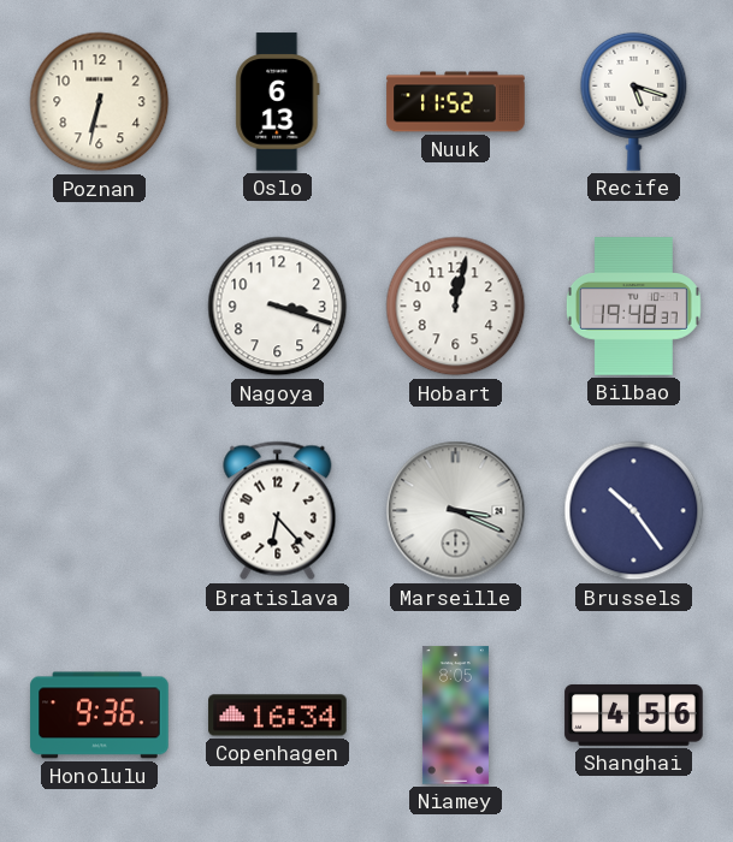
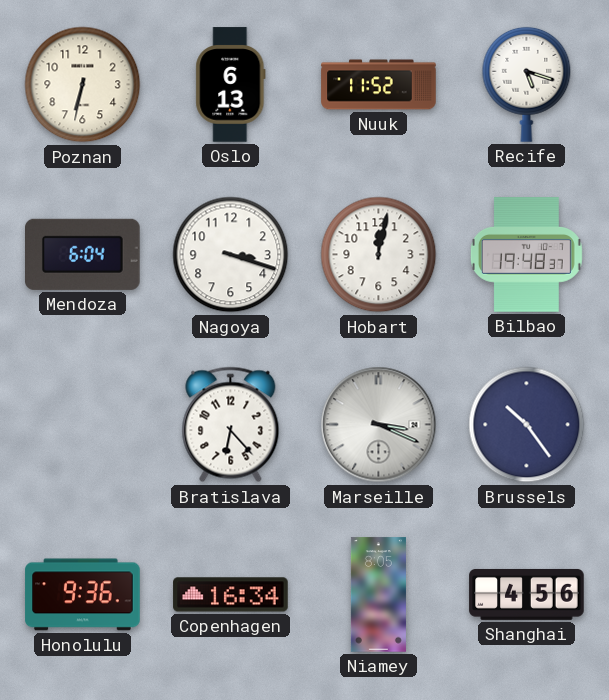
Mendoza: none -> 6:04 (83, 254)
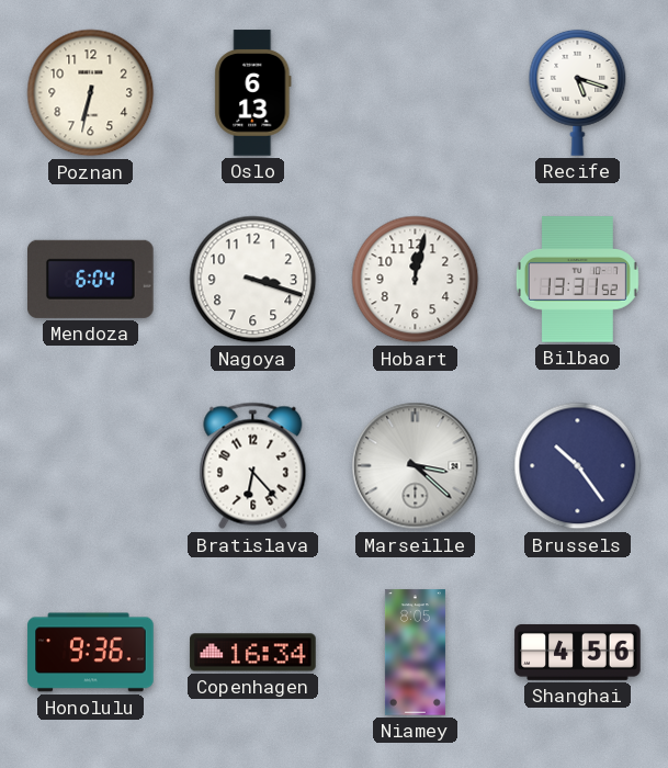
Nuuk: 11:52 -> none (379, 85)
Bilbao: 19:48 -> 13:31 (577, 280)
Marseille: 3:19 -> 3:22 (416, 466)
